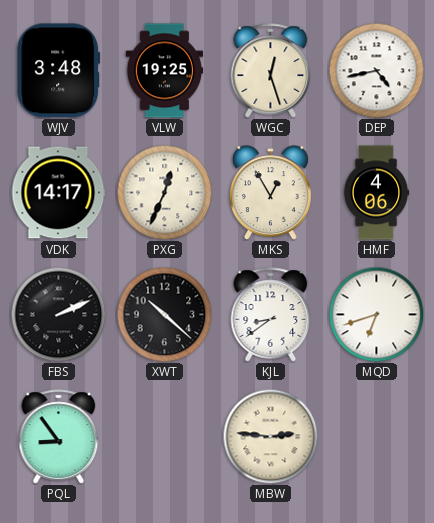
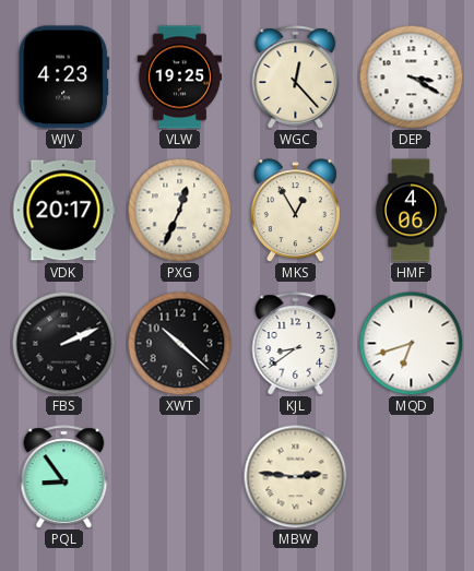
WJV: 3:48 -> 4:23 (64, 78)
WGC: 12:27 -> 12:23 (296, 78)
DEP: 4:43 -> 3:20 (411, 76)
VDK: 14:17 -> 20:17 (63, 211)
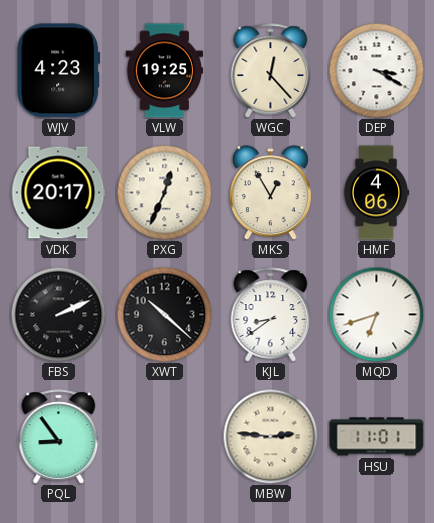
HSU: none -> 11:01 (377, 437)
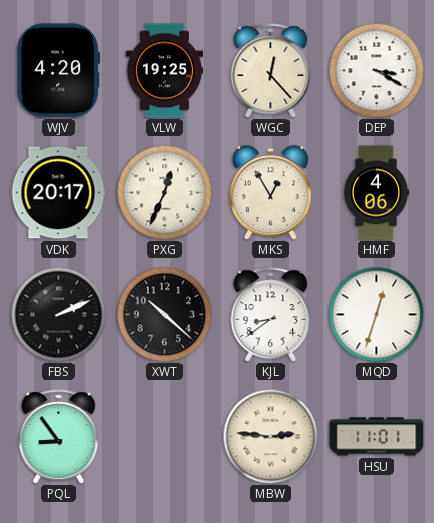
WJV: 4:23 -> 4:20 (59, 71)
MQD: 6:42 -> 12:33 (376, 314)
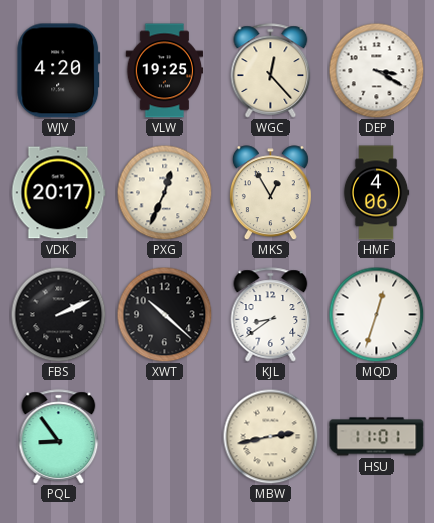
MBW: 2:46 -> 2:43 (270, 436)
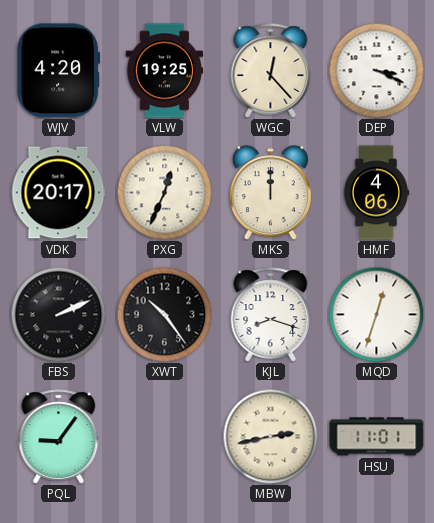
DEP: 3:20 -> 3:19 (376, 70)
MKS: 12:55 -> 12:00 (270, 193)
XWT: 10:22 -> 10:24 (164, 314)
KJL: 8:39 -> 8:18 (271, 315)
PQL: 8:54 -> 9:06 (59, 437)
